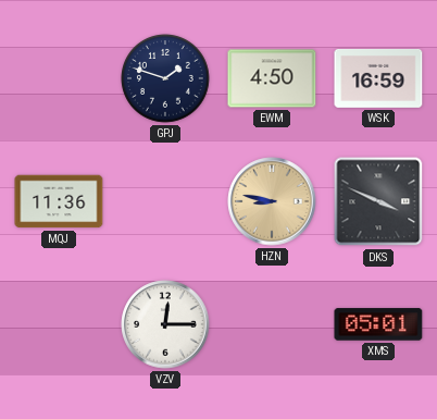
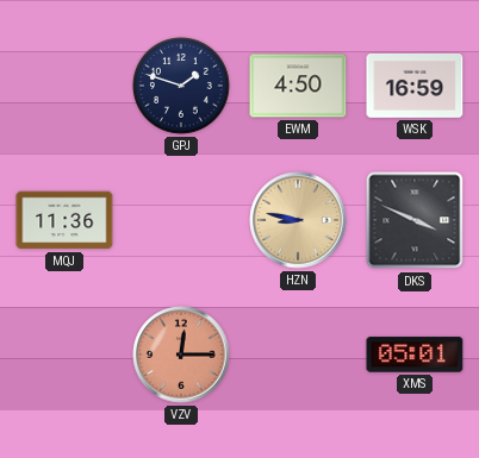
VZV dial: white -> salmon (181, 355)
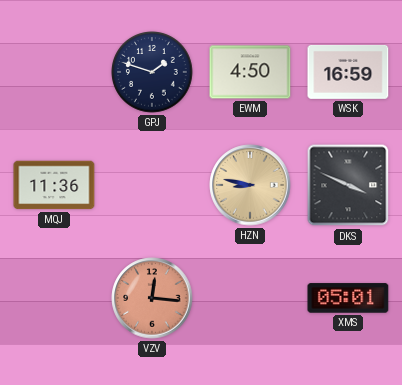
VZV: 12:15 -> 12:16 (152, 298)
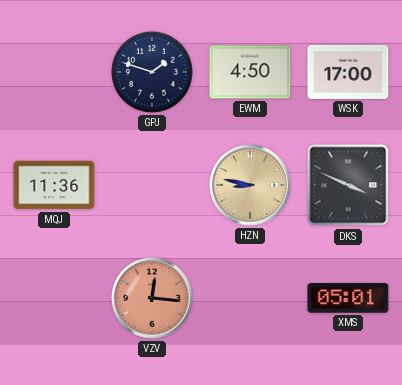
WSK: 16:59 -> 17:00 (348, 72)
